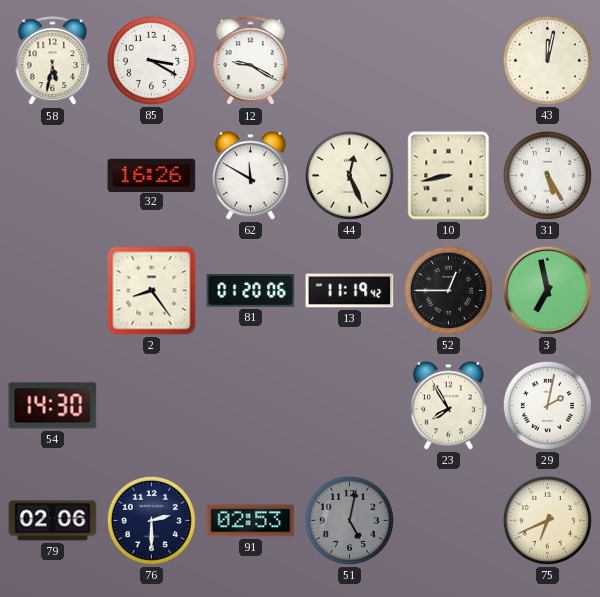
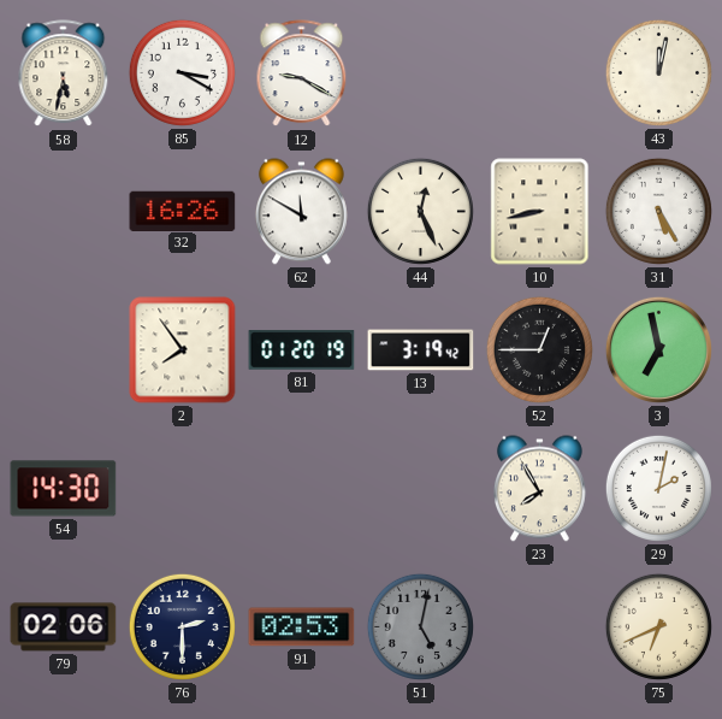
2: 8:24 -> 7:54 (183, 350)
81: 01:20:06 -> 01:20:19 (302, 350)
13: 11:19 -> 3:19 (421, 350)
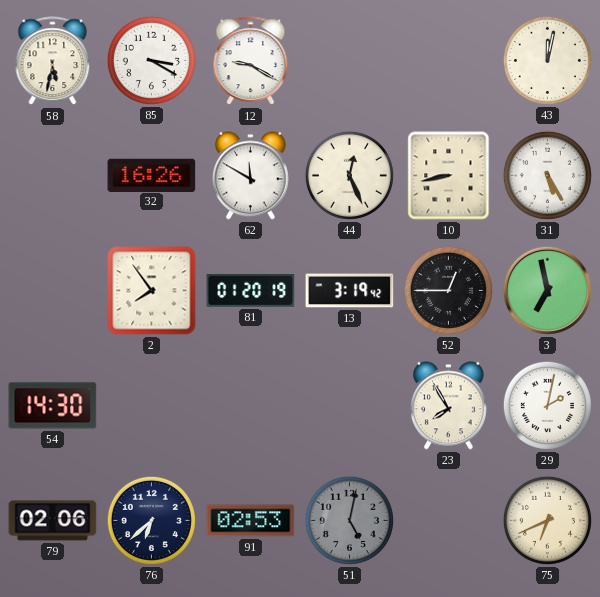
76: 2:30 -> 6:38 (151, 520)
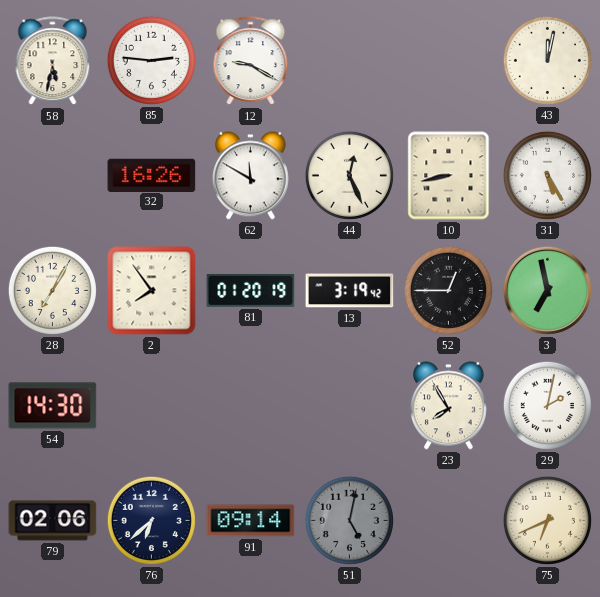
85: 3:20 -> 2:46 (151, 60)
28: none -> 7:05 (52, 290)
91: 02:53 -> 09:14 (251, 521)
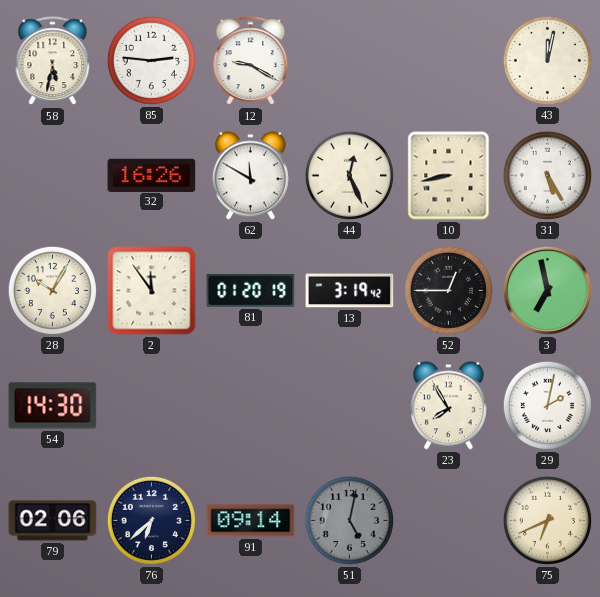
28: 7:05 -> 10:05 (52, 290)
2: 7:54 -> 11:54 (152, 291)
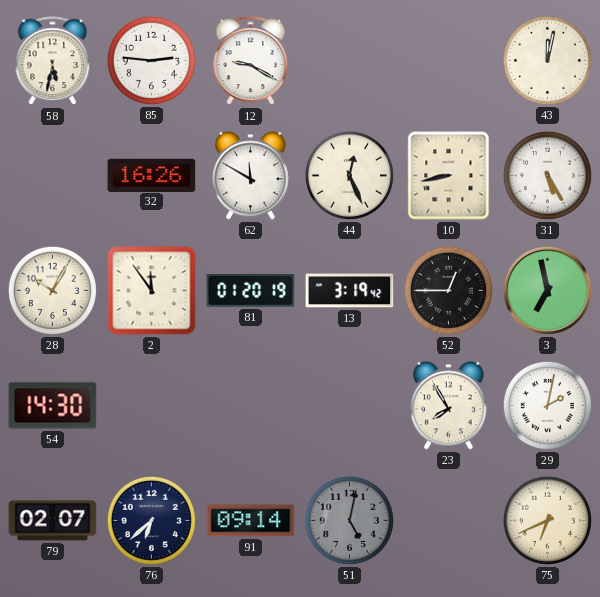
79: 02:06 -> 02:07 (53, 521)
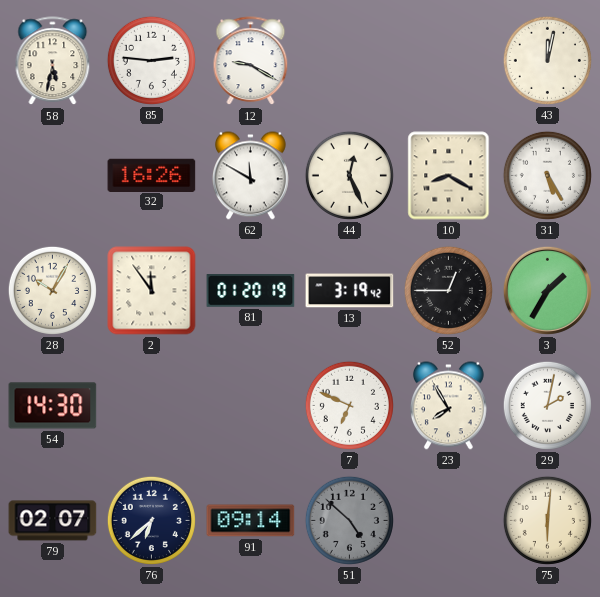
10: 8:43 -> 8:20 (449, 176)
3: 6:58 -> 1:35 (547, 290)
7: none -> 6:49 (349, 405)
51: 5:02 -> 4:52 (349, 520)
75: 6:41 -> 6:01 (547, 520)
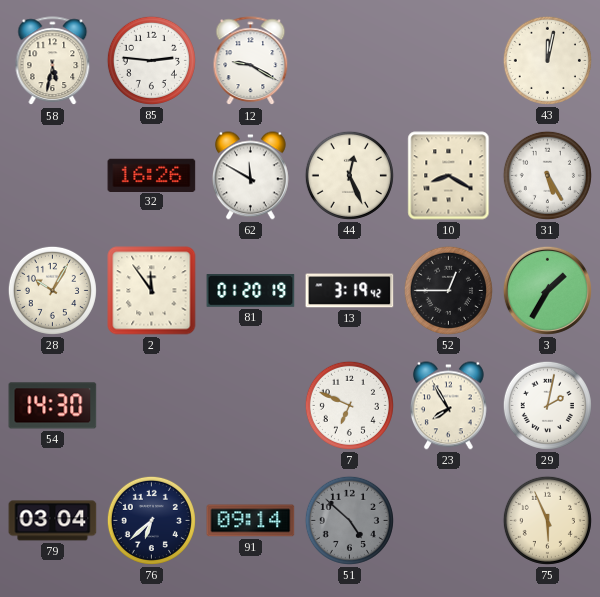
79: 02:07 -> 03:04 (53, 521)
75: 6:01 -> 5:56 (547, 520)
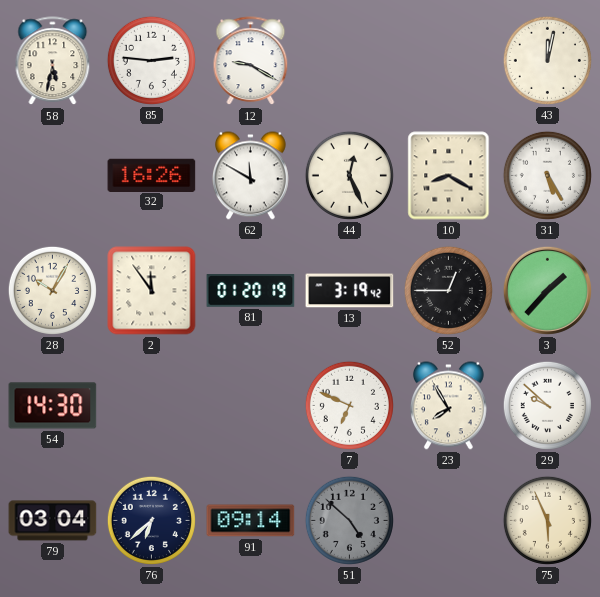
3: 1:35 -> 1:37 (547, 290)
29: 2:02 -> 9:52 (547, 405)
